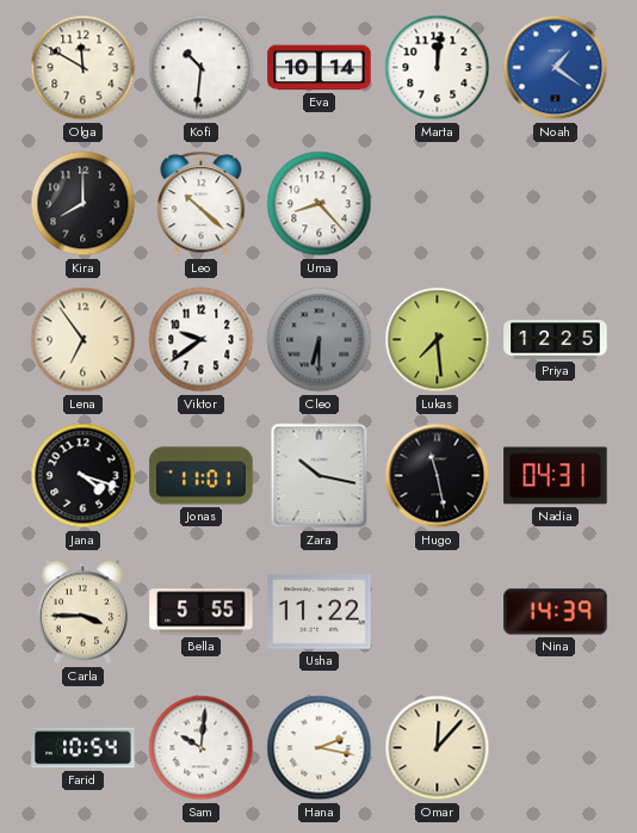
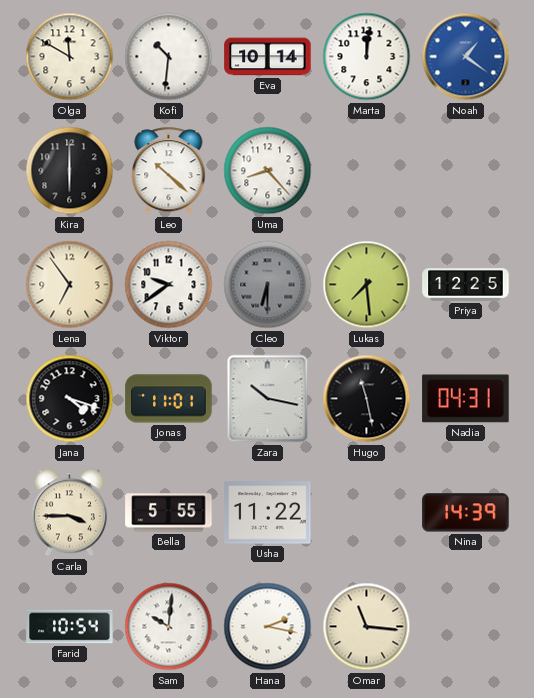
Kira: 8:00 -> 6:00 (70, 171)
Omar: 12:07 -> 11:16 (367, 627)
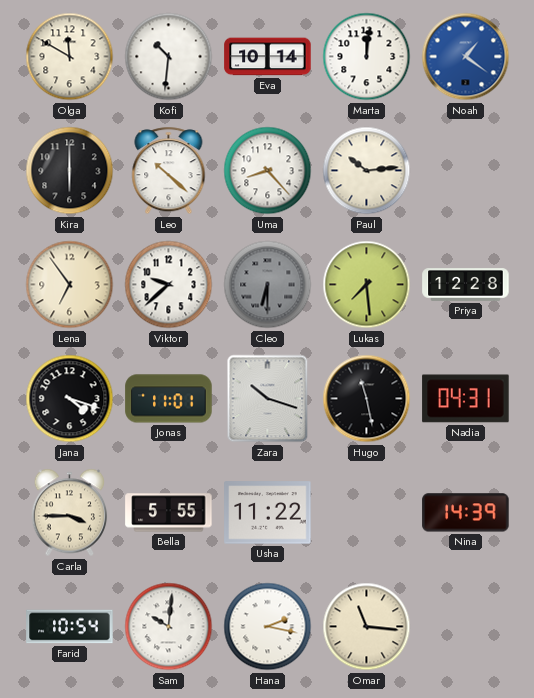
Paul: none -> 10:14 (367, 171)
Viktor: 9:39 -> 9:38 (169, 285)
Priya: 12:25 -> 12:28 (466, 285)
Zara: 10:17 -> 10:18 (268, 399)
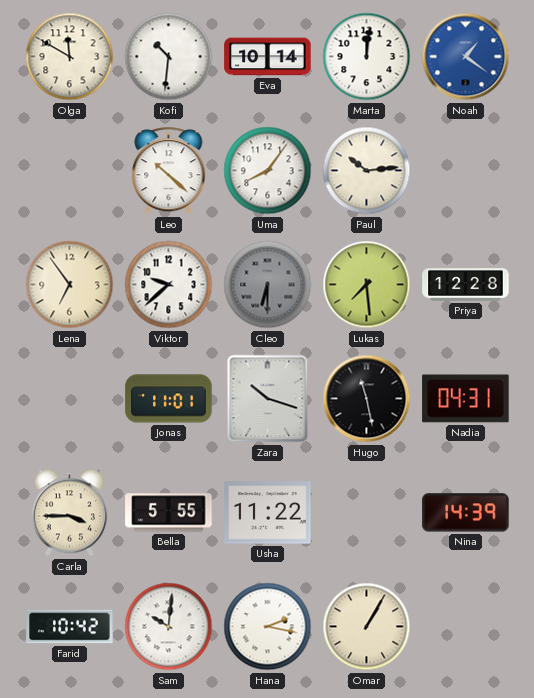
Kira: 6:00 -> none (70, 171)
Uma: 8:23 -> 8:06 (268, 171)
Jana: 4:18 -> none (70, 399)
Farid: 10:54 -> 10:42 (70, 627)
Omar: 11:16 -> 1:05 (367, 627)
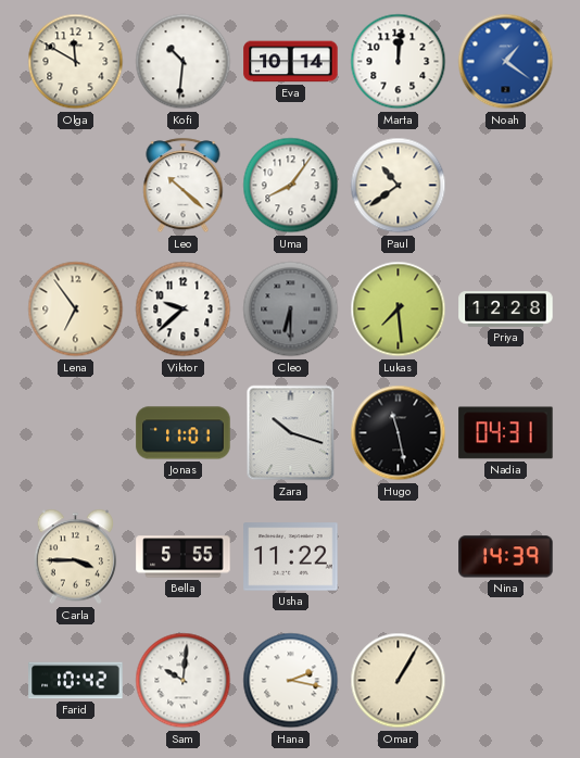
Paul: 10:14 -> 10:39 (399, 186)
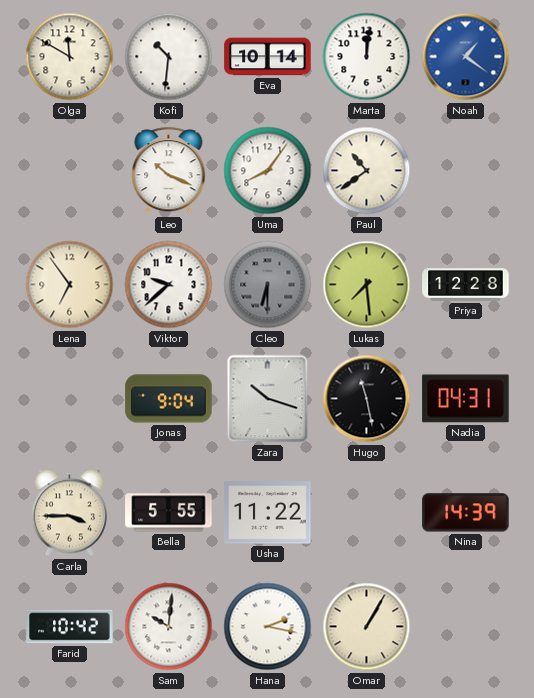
Leo: 10:22 -> 10:19 (169, 171)
Jonas: 11:01 -> 9:04 (169, 399)
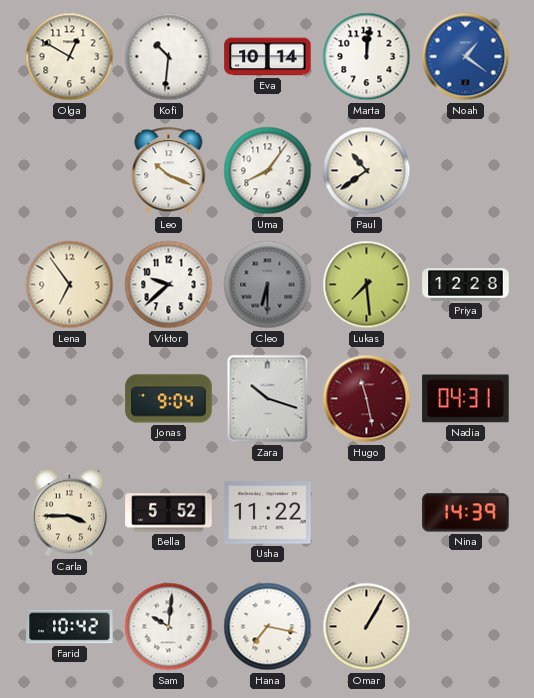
Olga: 11:50 -> 12:50 (70, 57)
Hugo dial: black -> burgundy (367, 399)
Bella: 5:55 -> 5:52 (169, 513)
Hana: 2:17 -> 7:17 (268, 627)
